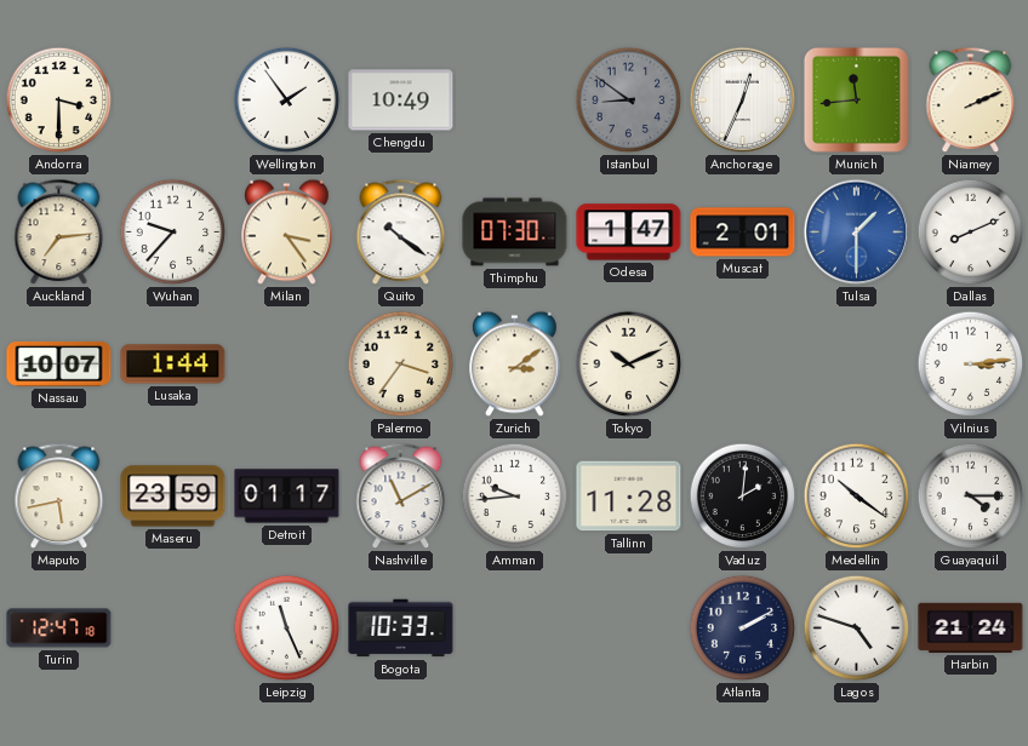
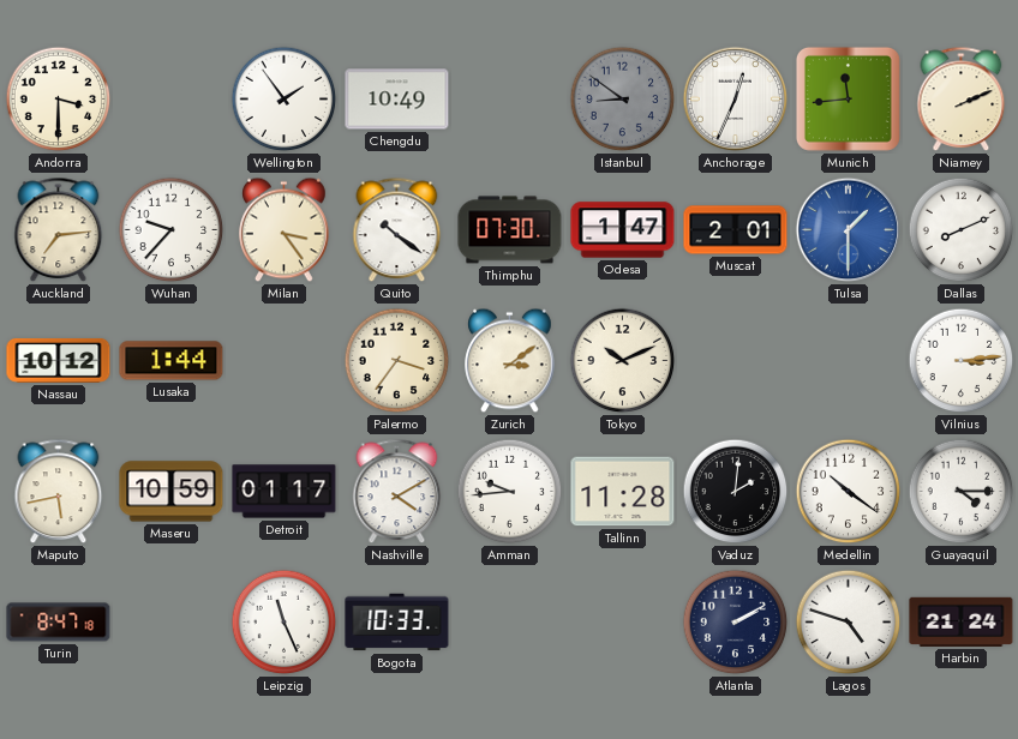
Nassau: 10:07 -> 10:12 (59, 360)
Maseru: 23:59 -> 10:59 (172, 492)
Nashville: 11:10 -> 4:10 (397, 492)
Turin: 12:47 -> 8:47 (59, 623)
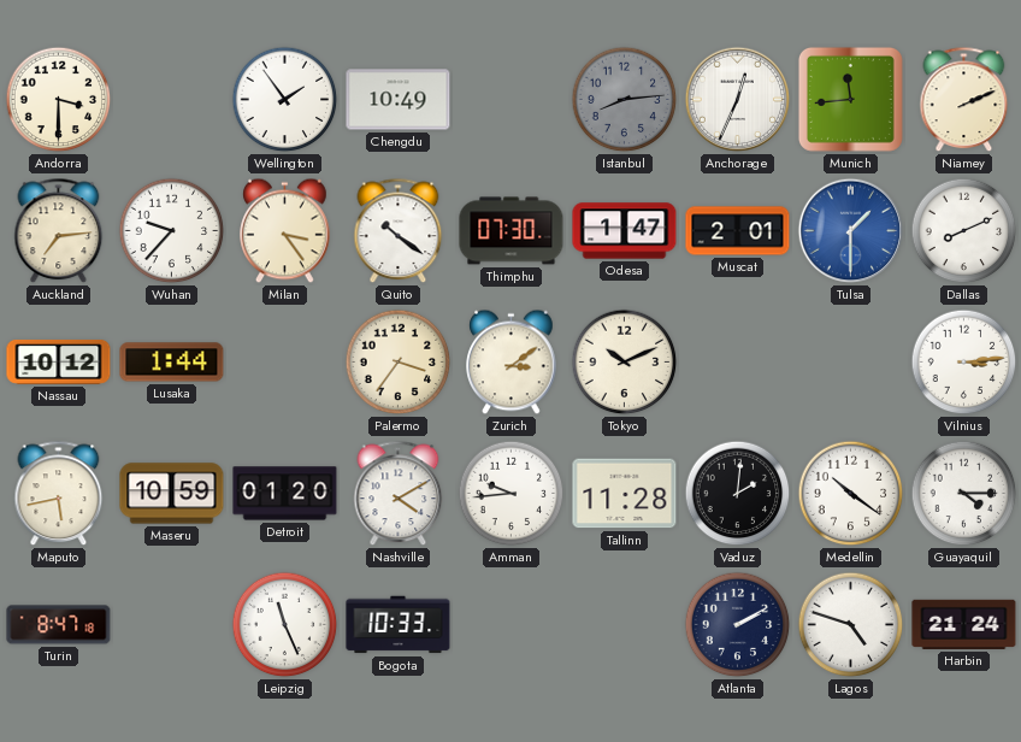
Istanbul: 8:51 -> 8:14 (625, 100)
Detroit: 01:17 -> 01:20 (285, 494)
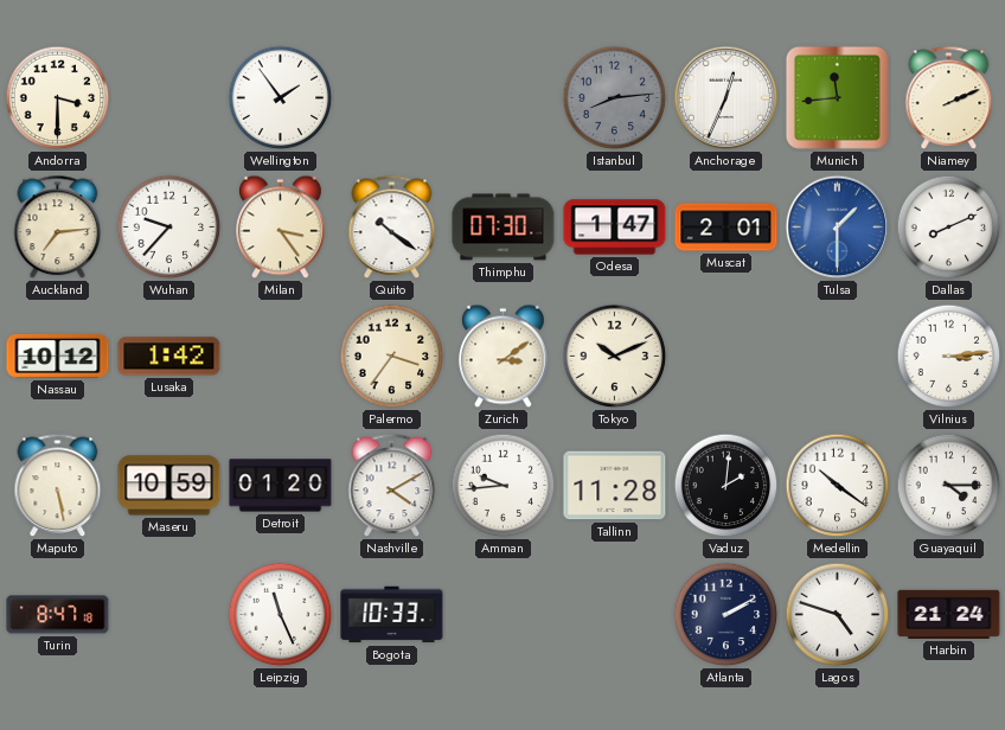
Chengdu: 10:49 -> none (399, 100)
Lusaka: 1:44 -> 1:42 (169, 357)
Maputo: 5:43 -> 5:28 (58, 486)
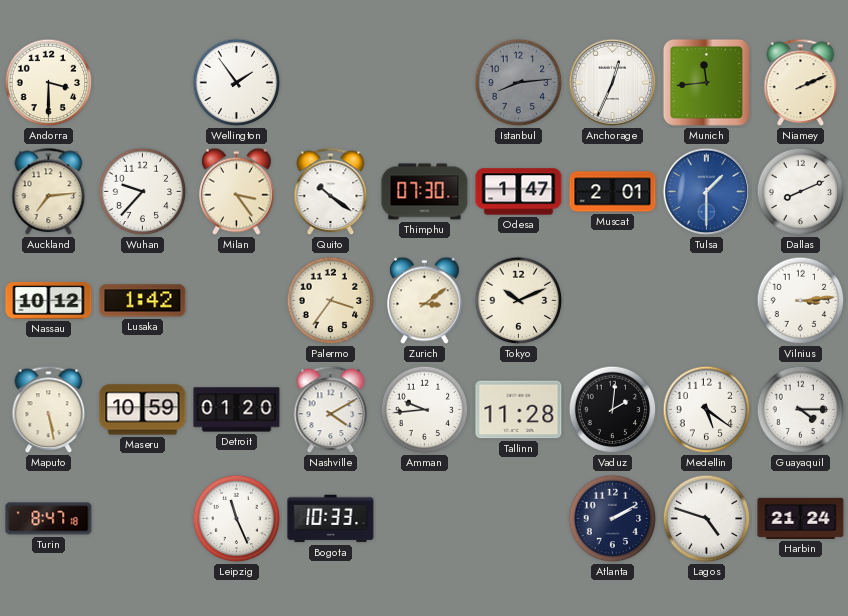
Medellin: 10:21 -> 5:21 (707, 410)
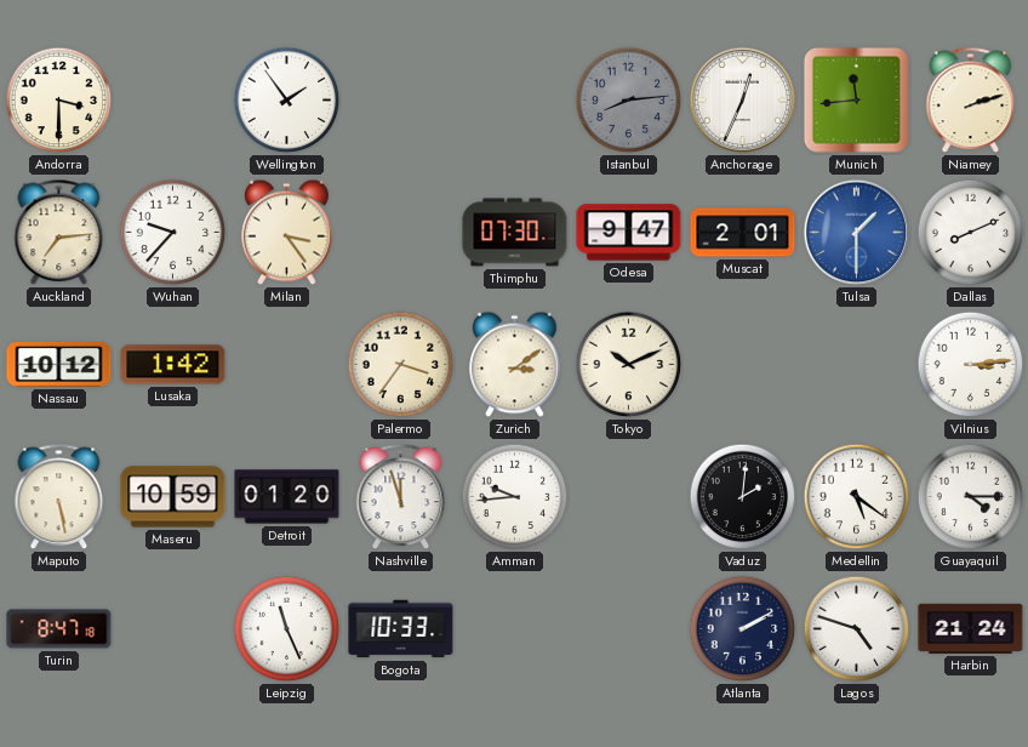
Niamey: 2:11 -> 2:12 (971, 101)
Quito: 10:21 -> none (331, 192)
Odesa: 1:47 -> 9:47 (629, 233)
Nashville: 4:10 -> 11:57 (401, 497)
Tallinn: 11:28 -> none (519, 410)
